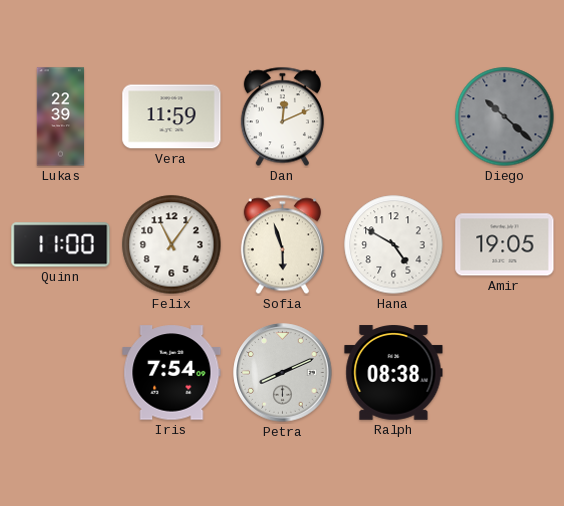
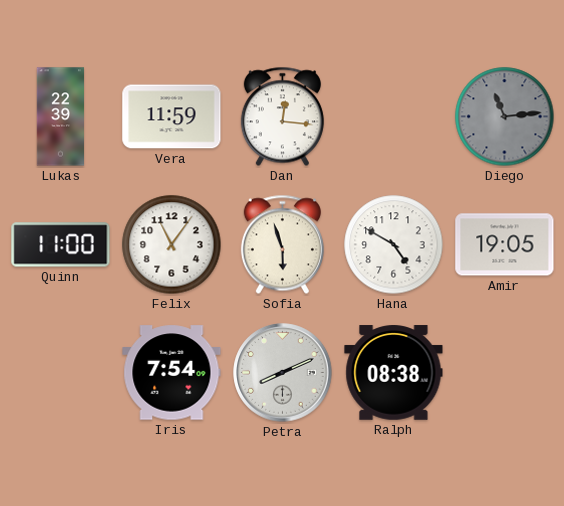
Dan: 12:11 -> 12:16 (282, 117)
Diego: 10:22 -> 11:14 (505, 117)
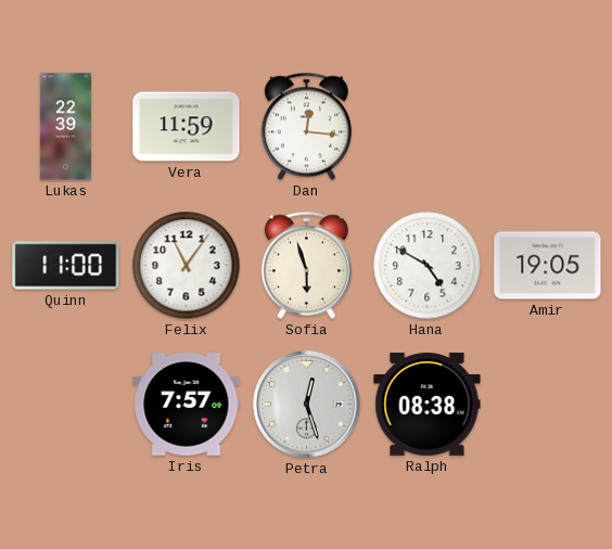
Diego: 11:14 -> none (505, 117)
Iris: 7:54 -> 7:57 (187, 405)
Petra: 8:11 -> 12:27 (307, 405)
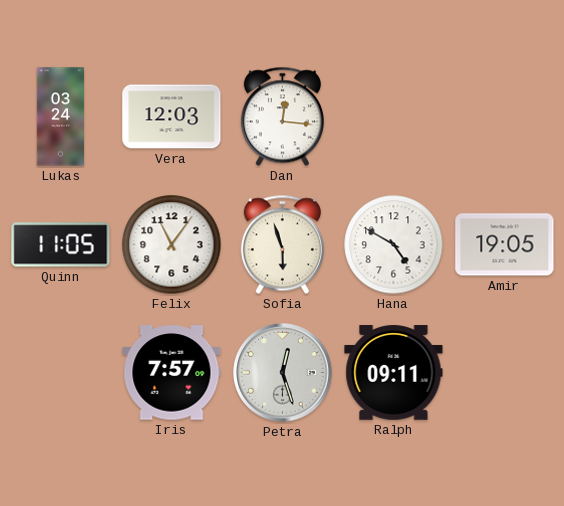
Lukas: 22:39 -> 03:24 (61, 117)
Vera: 11:59 -> 12:03 (172, 117)
Quinn: 11:00 -> 11:05 (61, 245)
Ralph: 08:38 -> 09:11 (394, 373)
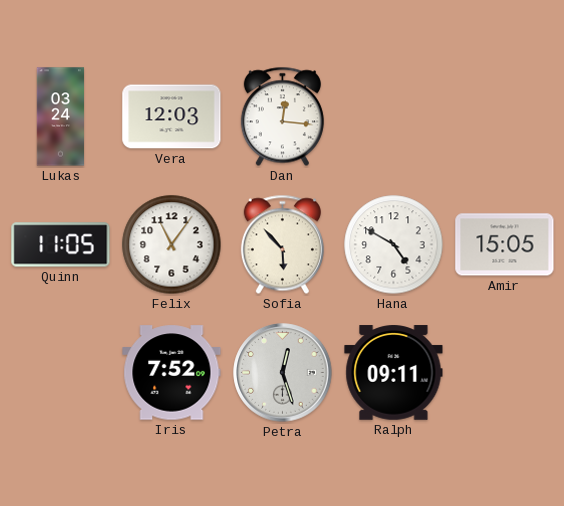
Sofia: 5:57 -> 5:53 (282, 245)
Amir: 19:05 -> 15:05 (505, 245)
Iris: 7:57 -> 7:52 (172, 373)
